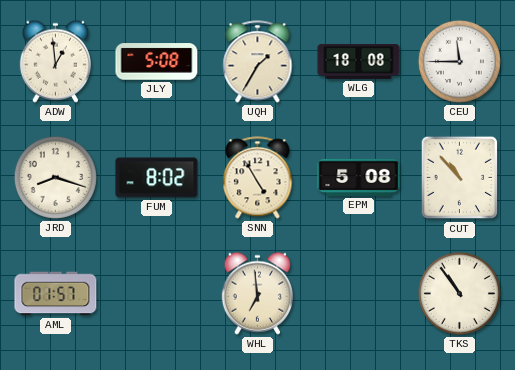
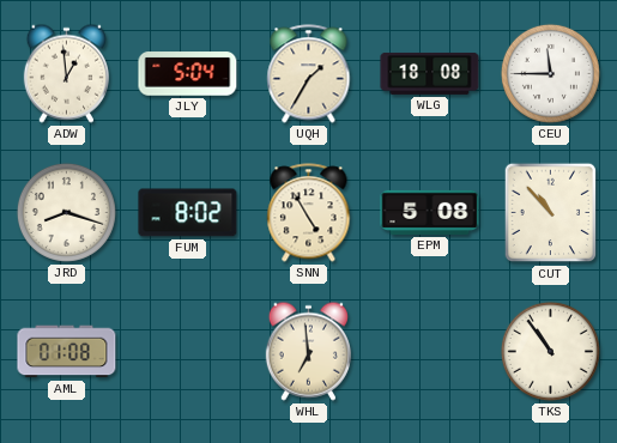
JLY: 5:08 -> 5:04 (188, 74)
AML: 01:57 -> 01:08 (67, 352)
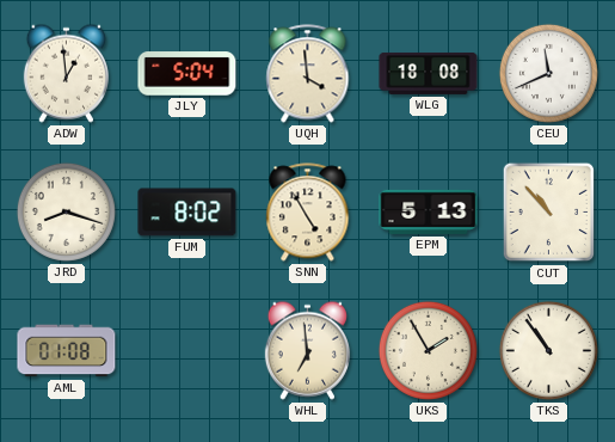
UQH: 1:35 -> 3:59 (308, 74)
CEU: 11:45 -> 11:41 (548, 73)
EPM: 5:08 -> 5:13 (429, 211)
UKS: none -> 1:55 (428, 350)
